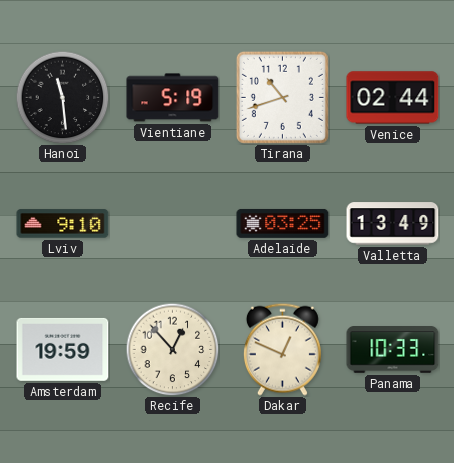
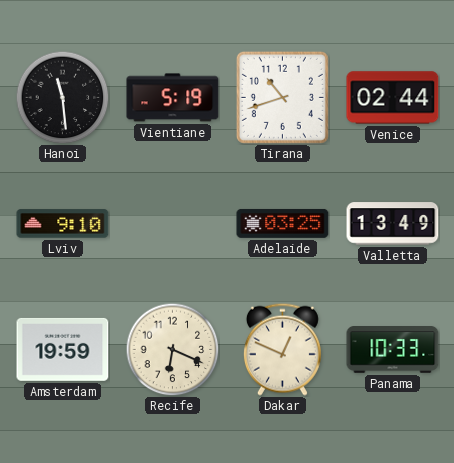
Recife: 12:53 -> 6:19 (172, 349)
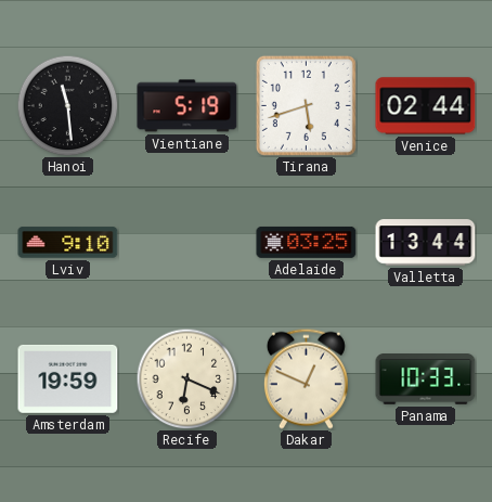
Tirana: 10:42 -> 5:42 (306, 105)
Valletta: 13:49 -> 13:44 (426, 243)
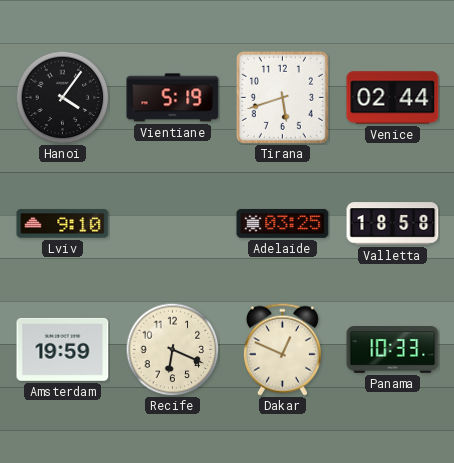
Hanoi: 11:29 -> 4:06 (62, 97)
Valletta: 13:44 -> 18:58 (393, 224)
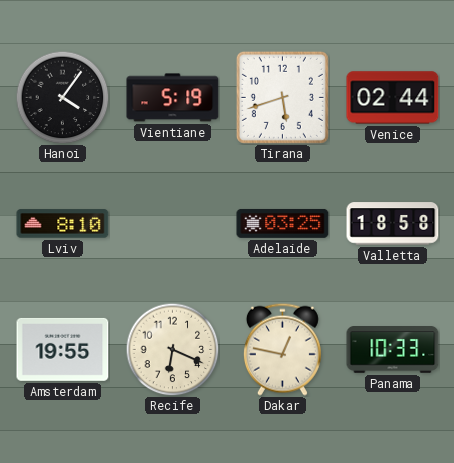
Lviv: 9:10 -> 8:10 (63, 224)
Amsterdam: 19:59 -> 19:55 (63, 349)
Dakar: 12:49 -> 12:47 (282, 349)
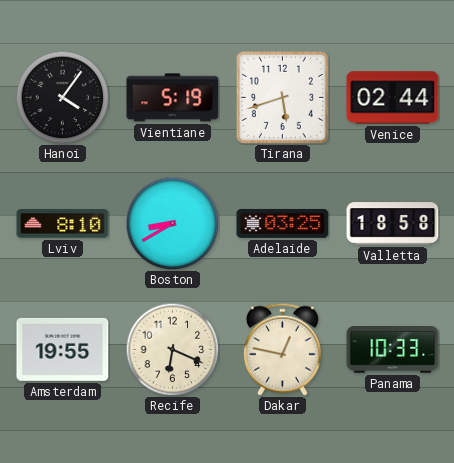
Boston: none -> 8:40 (172, 223)
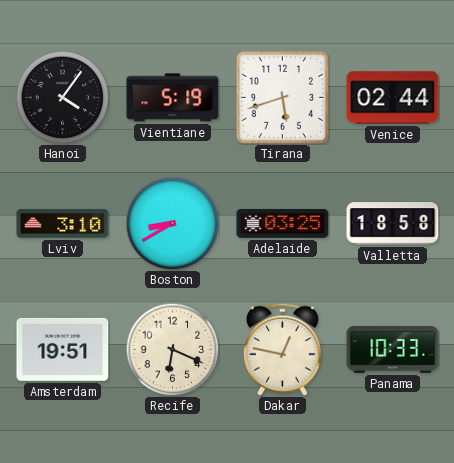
Lviv: 8:10 -> 3:10 (63, 224)
Amsterdam: 19:55 -> 19:51 (63, 349)
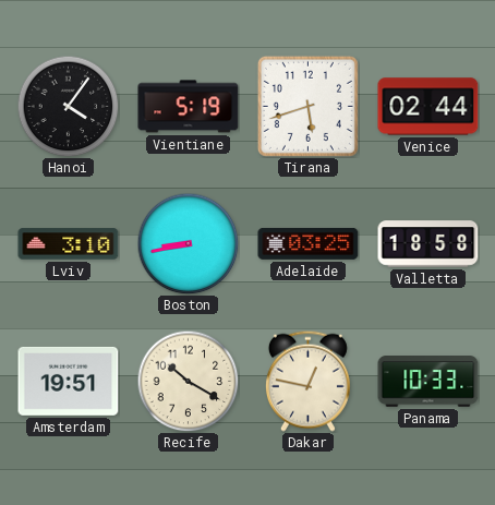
Boston: 8:40 -> 8:43 (188, 243)
Recife: 6:19 -> 10:20 (188, 381)
